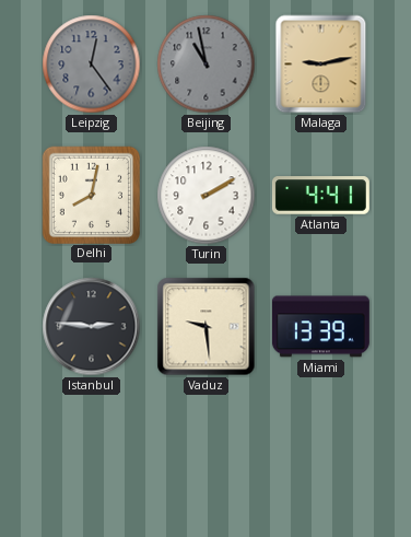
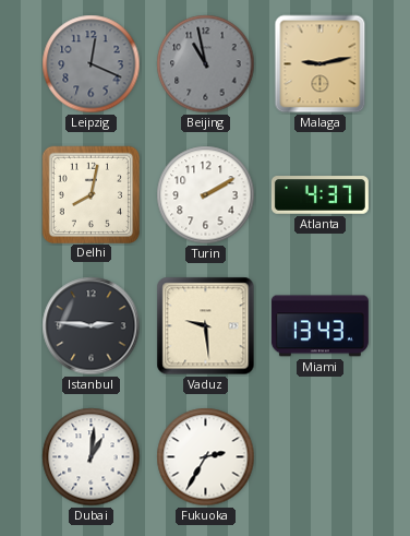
Leipzig: 12:24 -> 12:19 (92, 64)
Atlanta: 4:41 -> 4:37 (319, 195)
Miami: 13:39 -> 13:43 (319, 326)
Dubai: none -> 1:01 (92, 457)
Fukuoka: none -> 2:35 (206, 457)
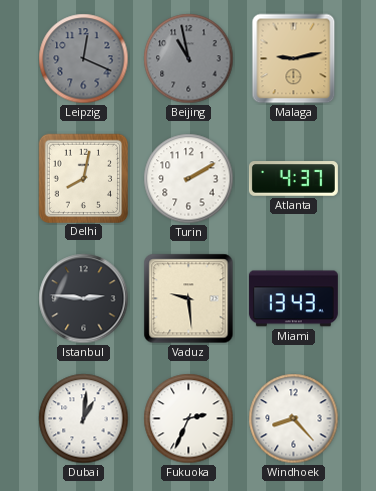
Fukuoka: 2:35 -> 2:34 (189, 419)
Windhoek: none -> 8:23 (294, 419)
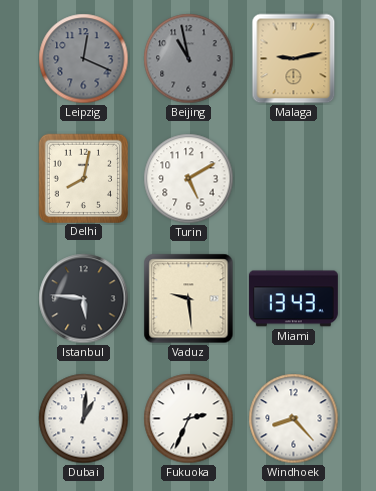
Turin: 2:10 -> 5:10 (189, 179)
Atlanta: 4:37 -> none (293, 179)
Istanbul: 2:46 -> 5:46 (84, 299)
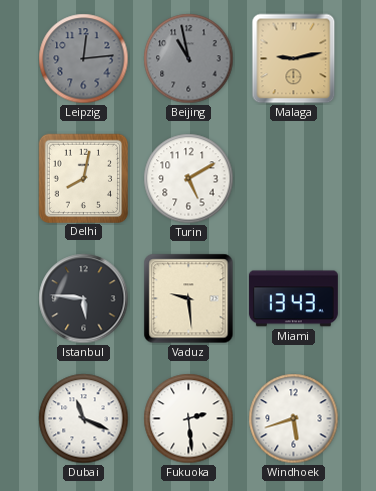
Leipzig: 12:19 -> 12:14 (84, 59)
Dubai: 1:01 -> 11:19 (84, 419)
Fukuoka: 2:34 -> 2:29 (189, 419)
Windhoek: 8:23 -> 5:42 (294, 419)
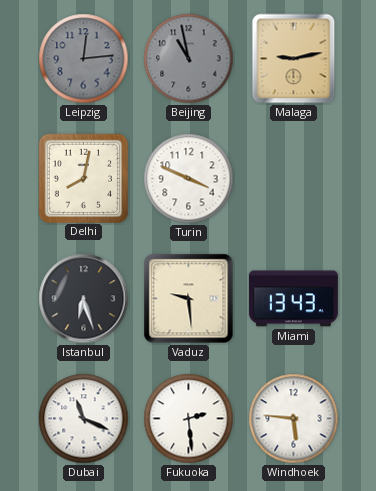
Turin: 5:10 -> 3:49 (189, 179)
Istanbul: 5:46 -> 6:27 (84, 299)
Windhoek: 5:42 -> 5:46 (294, 419)
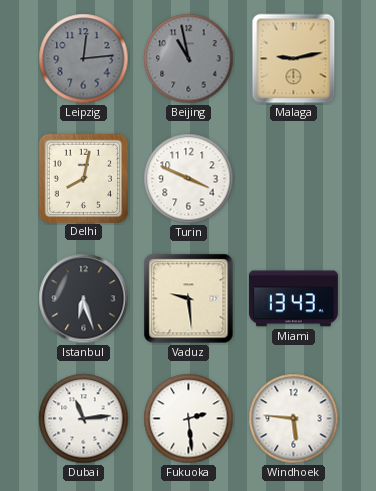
Dubai: 11:19 -> 11:14 (84, 419)
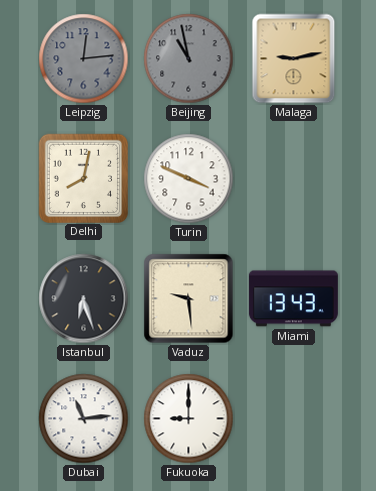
Fukuoka: 2:29 -> 9:00 (189, 419)
Windhoek: 5:46 -> none (294, 419)
